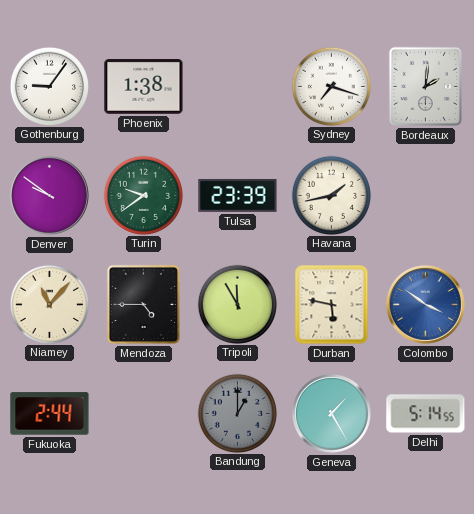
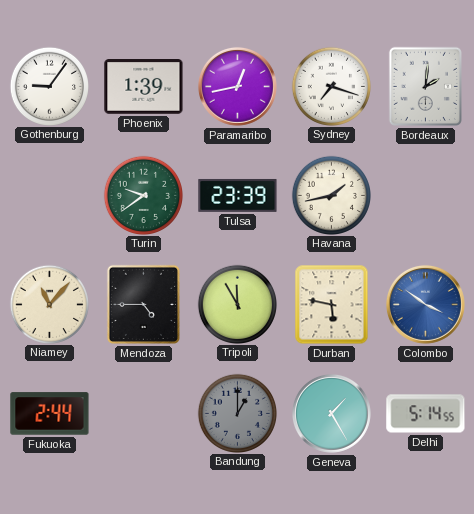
Phoenix: 1:38 -> 1:39 (144, 87)
Paramaribo: none -> 12:43 (237, 86)
Denver: 9:51 -> none (49, 195)
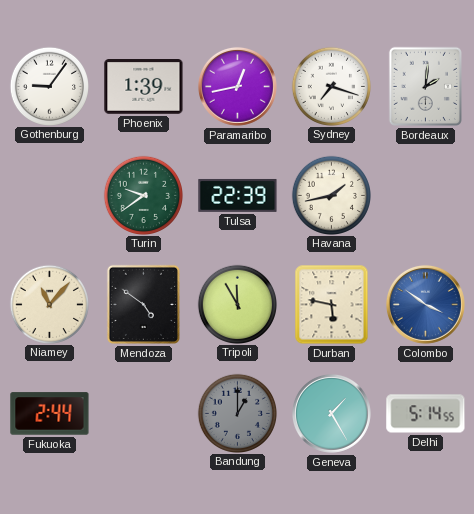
Tulsa: 23:39 -> 22:39 (238, 195)
Mendoza: 4:45 -> 4:51 (143, 304)
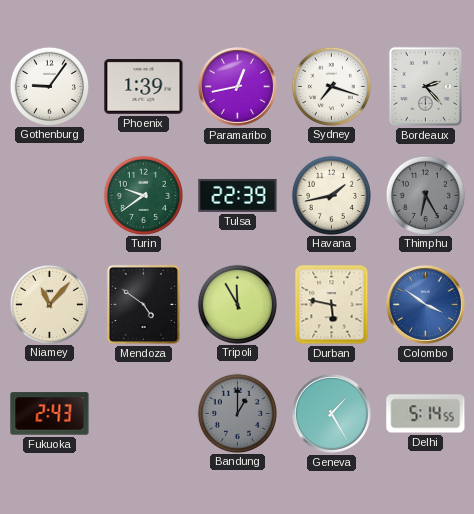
Bordeaux: 2:01 -> 2:23 (425, 86)
Thimphu: none -> 6:25 (425, 195)
Fukuoka: 2:44 -> 2:43 (50, 414)
